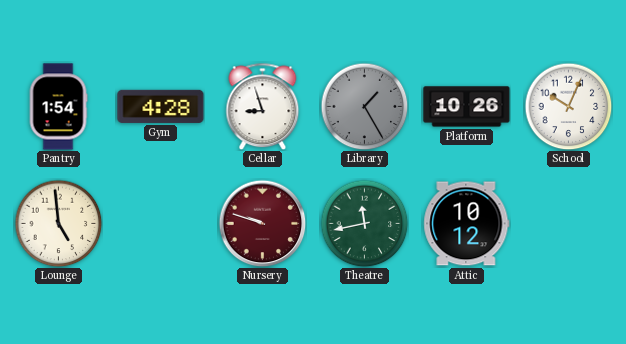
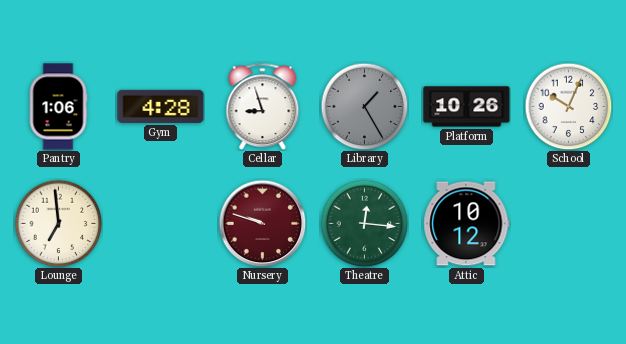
Pantry: 1:54 -> 1:06 (58, 107)
Lounge: 4:59 -> 6:59 (58, 223)
Theatre: 11:43 -> 12:16 (364, 223)
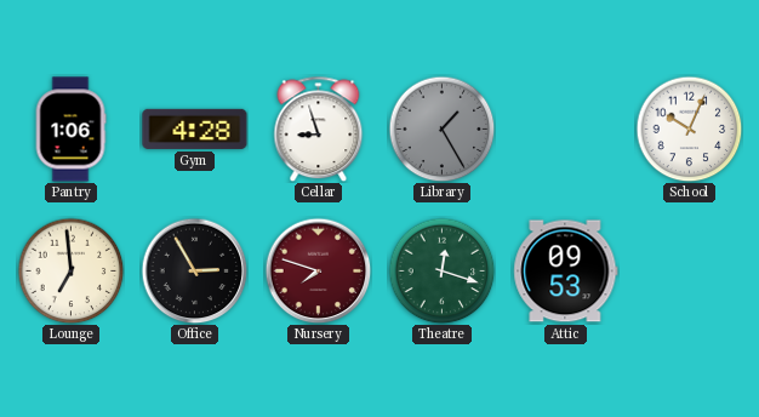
Platform: 10:26 -> none (467, 107)
Office: none -> 2:55 (194, 270)
Nursery: 9:48 -> 7:48 (318, 270)
Theatre: 12:16 -> 12:18 (441, 270)
Attic: 10:12 -> 09:53 (566, 272)
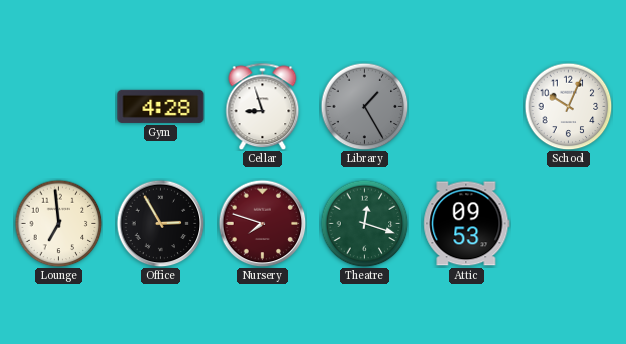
Pantry: 1:06 -> none (70, 130)
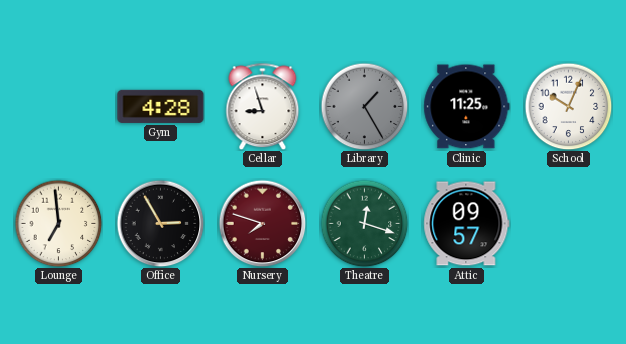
Clinic: none -> 11:25 (467, 107)
Attic: 09:53 -> 09:57 (467, 224)
